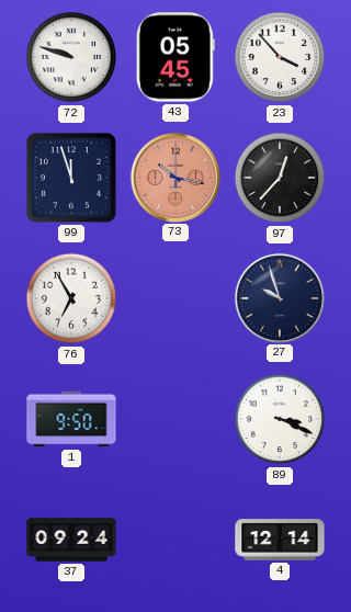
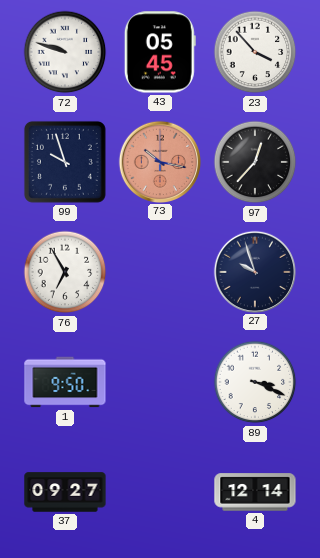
99: 11:57 -> 9:57 (65, 162)
37: 09:24 -> 09:27 (65, 492)
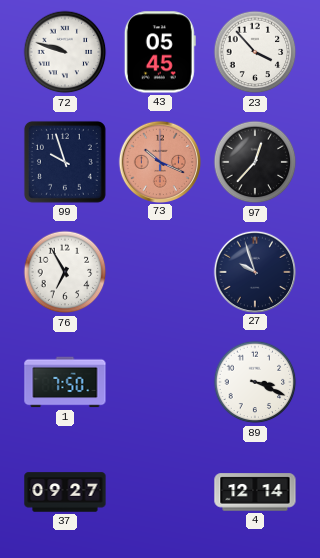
73: 10:17 -> 10:19 (159, 161)
1: 9:50 -> 7:50 (65, 382)
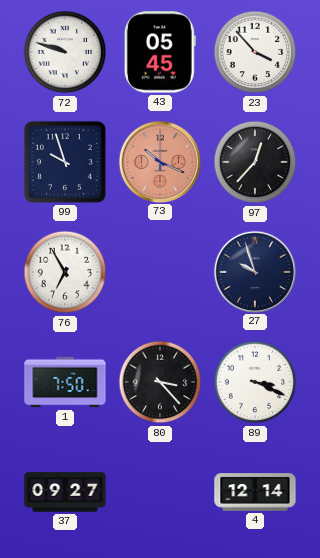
80: none -> 3:23 (160, 382)
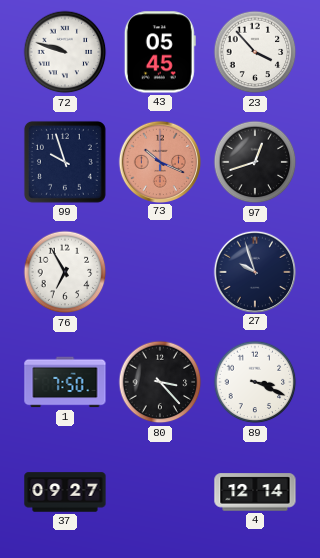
97: 12:37 -> 12:42 (255, 162)
